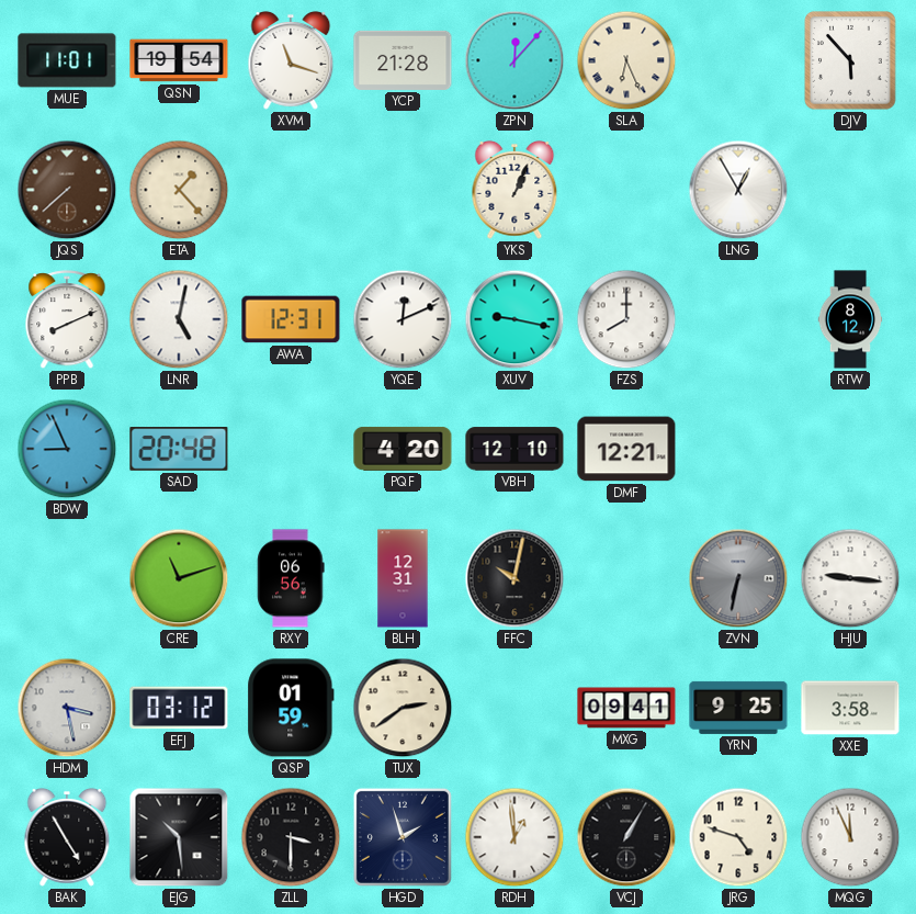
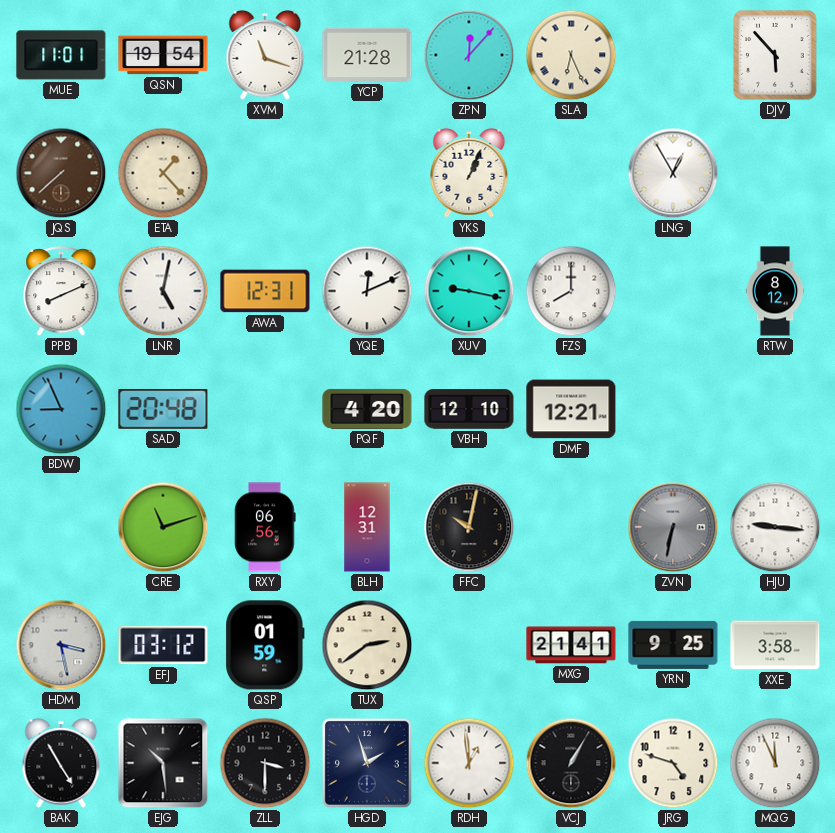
MXG: 09:41 -> 21:41 (571, 645)
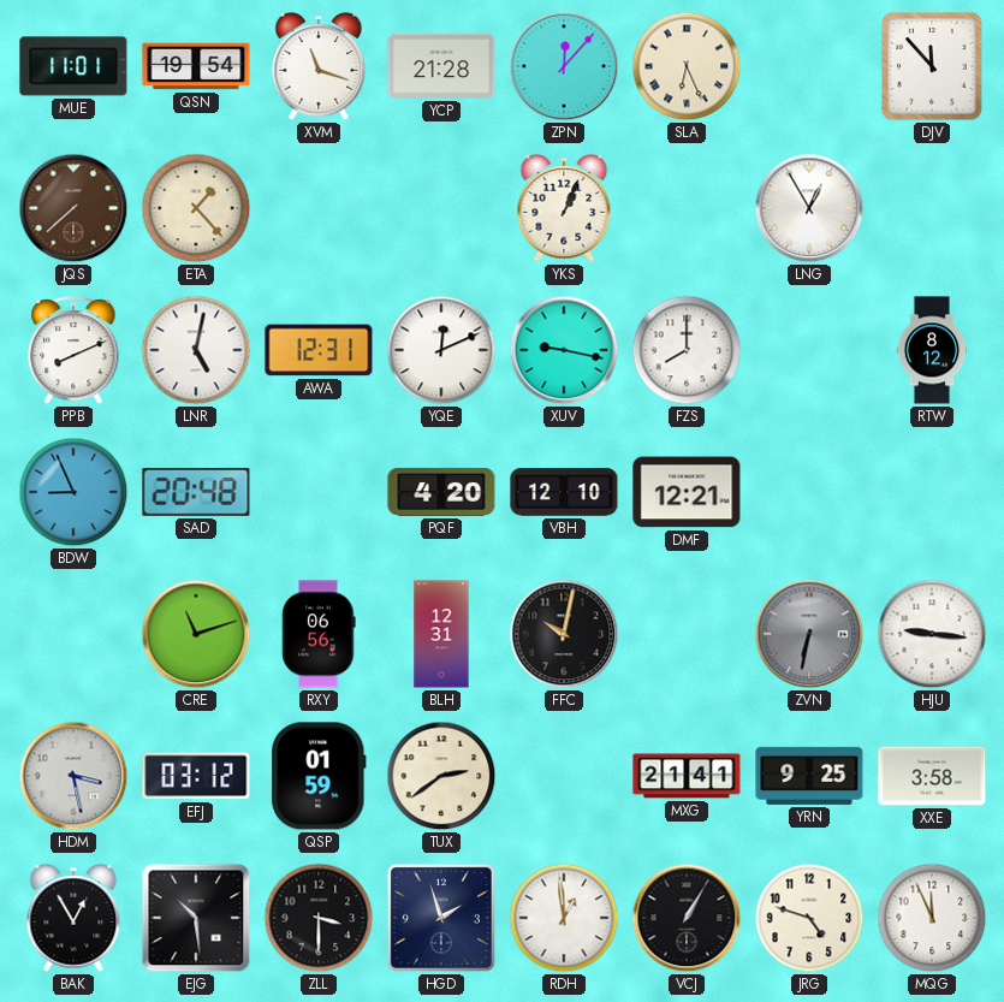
DJV: 5:53 -> 11:53 (932, 66)
BAK: 4:55 -> 12:55 (73, 919)
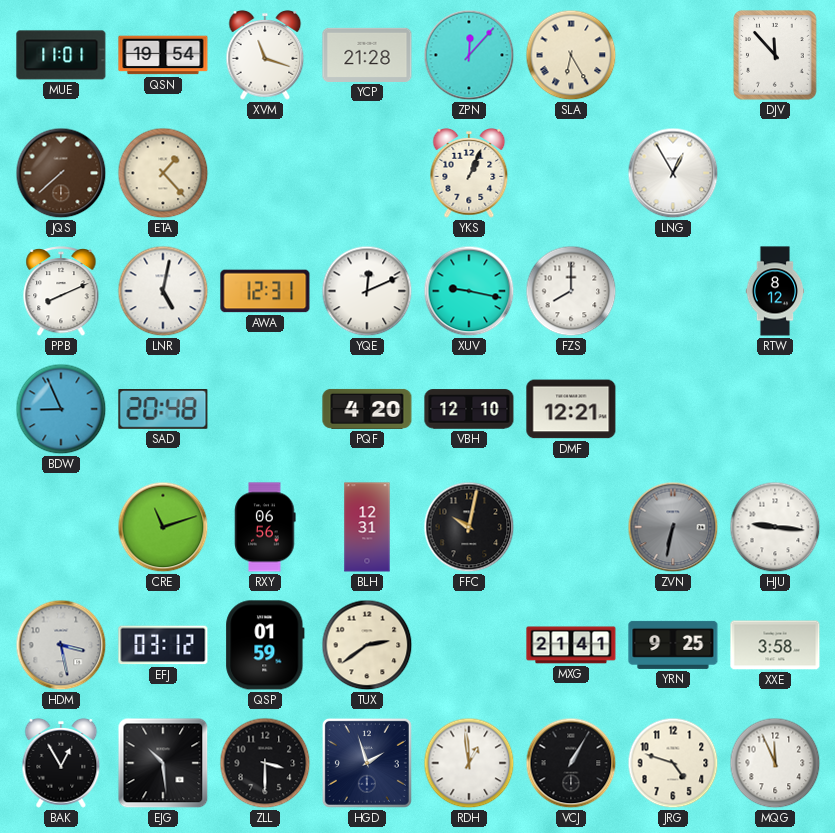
SLA: 6:26 -> 6:25 (571, 55)
